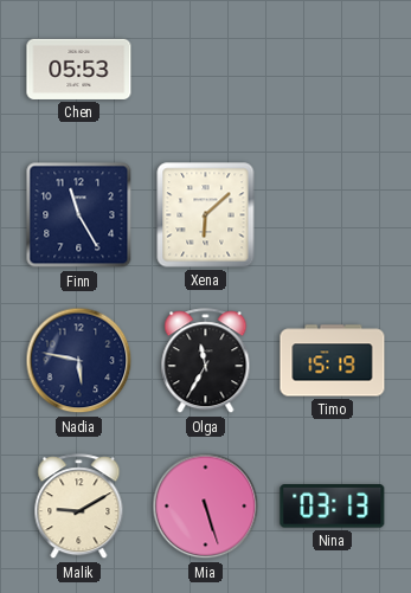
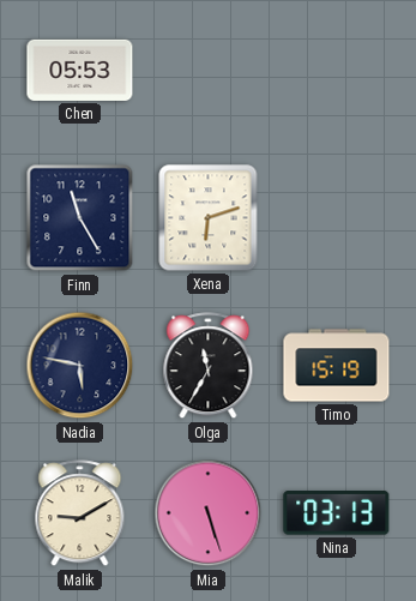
Xena: 6:08 -> 6:12 (209, 218)
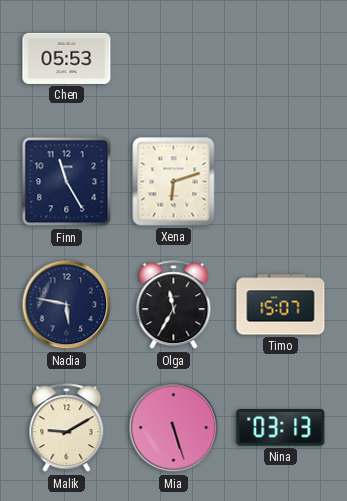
Timo: 15:19 -> 15:07 (281, 305)
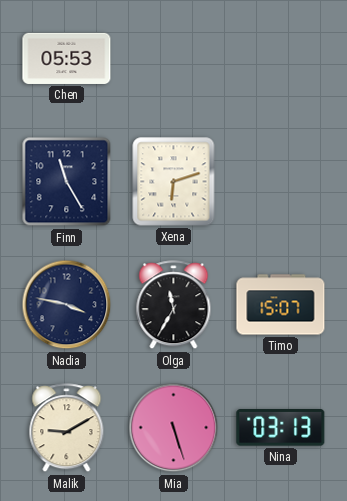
Nadia: 5:47 -> 3:47 (67, 305)
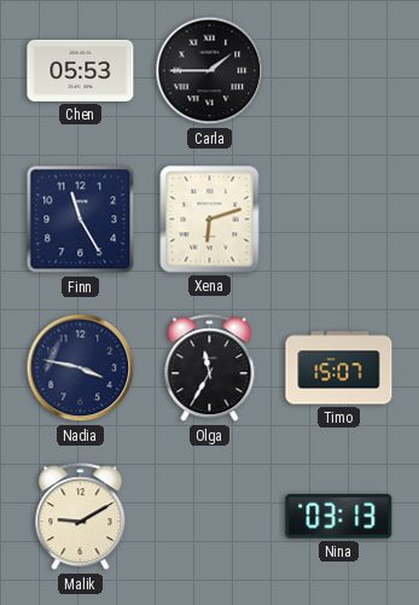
Carla: none -> 1:45 (210, 71)
Mia: 5:27 -> none (174, 428)
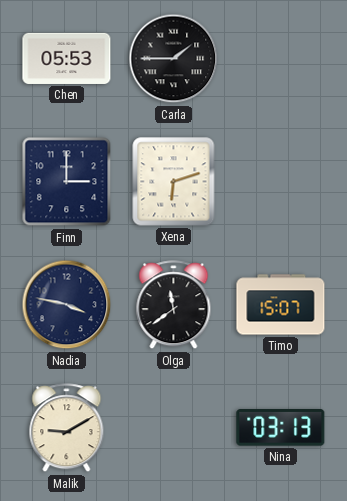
Finn: 11:25 -> 3:00 (67, 182)
Olga: 11:35 -> 11:39 (174, 305)
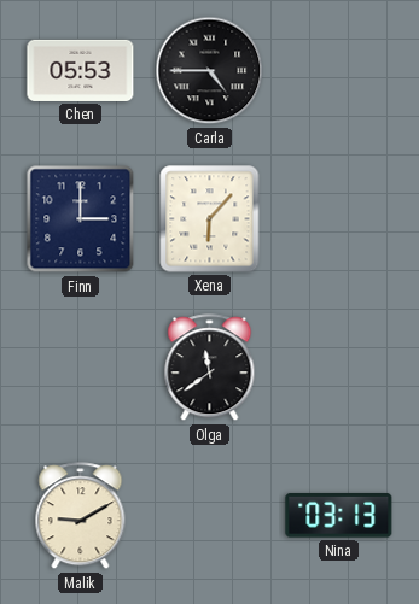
Carla: 1:45 -> 4:45 (210, 71)
Xena: 6:12 -> 6:07 (210, 219)
Nadia: 3:47 -> none (67, 305)
Timo: 15:07 -> none (281, 305)
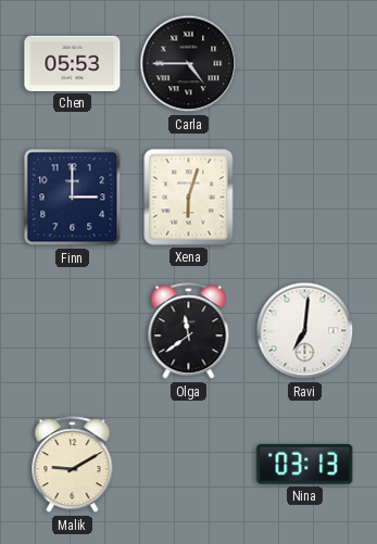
Xena: 6:07 -> 6:03 (189, 198)
Ravi: none -> 7:01 (305, 331)
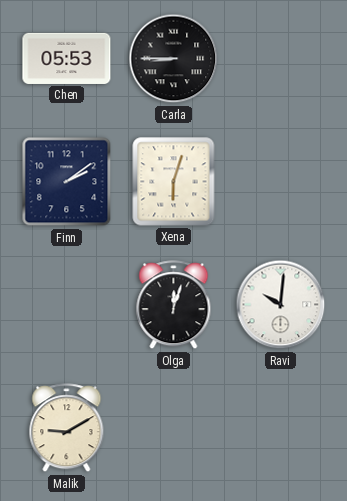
Carla: 4:45 -> 8:45 (174, 59)
Finn: 3:00 -> 2:09 (67, 182)
Olga: 11:39 -> 12:03 (174, 305)
Ravi: 7:01 -> 10:01 (281, 305)
Nina: 03:13 -> none (305, 465)
